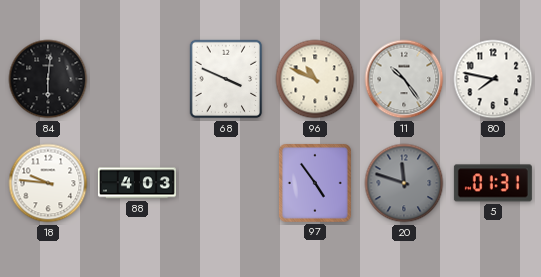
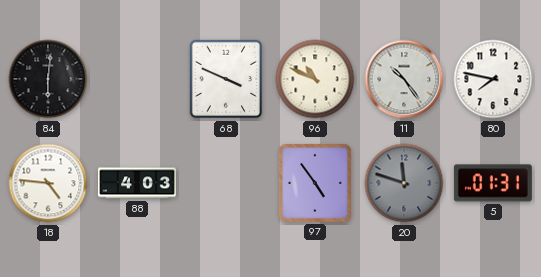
18: 9:46 -> 4:46 (48, 183)
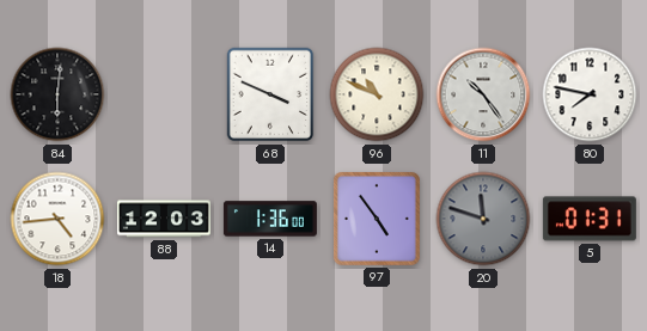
18: 4:46 -> 4:44 (57, 219)
88: 4:03 -> 12:03 (164, 219)
14: none -> 1:36 (270, 219)
